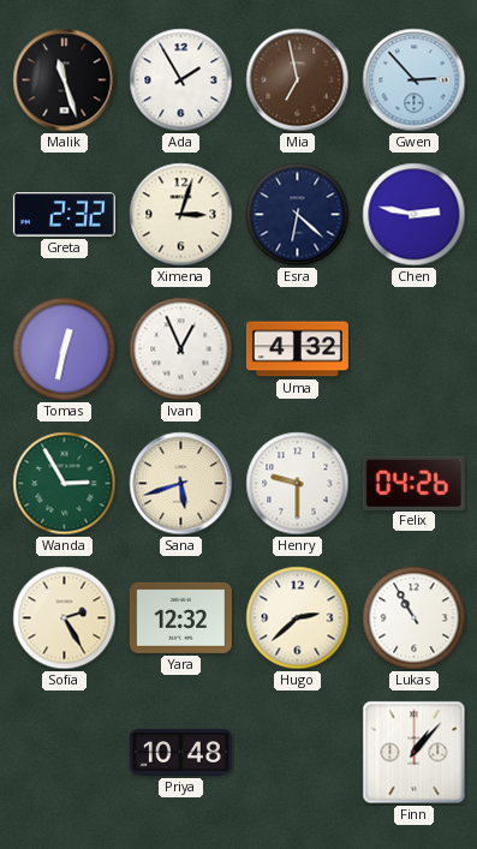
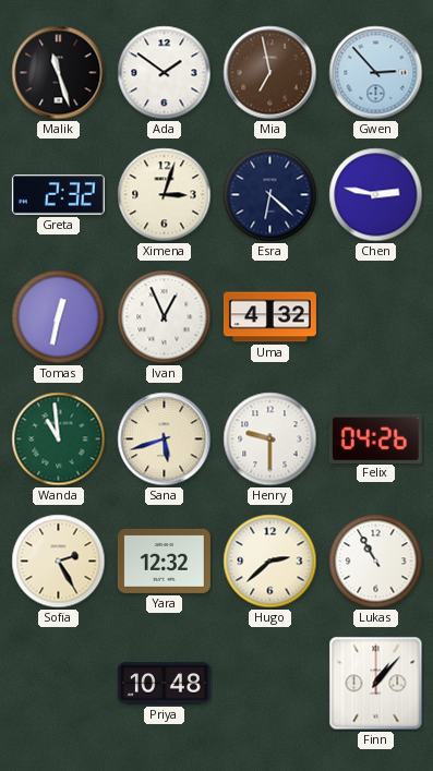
Ada: 1:55 -> 1:51 (165, 73)
Wanda: 2:55 -> 10:59 (59, 439)
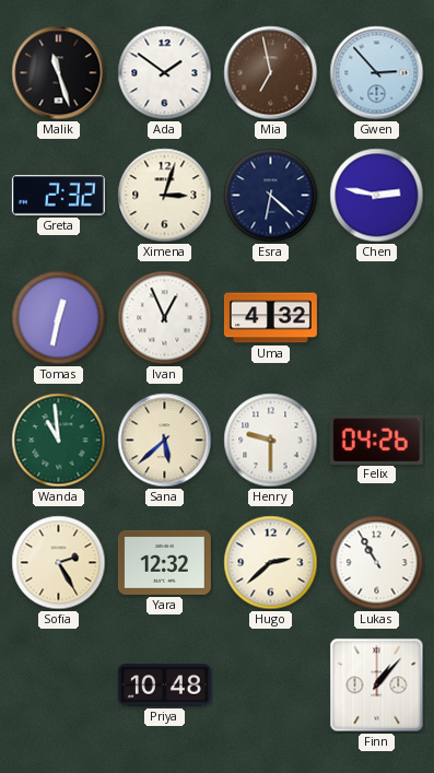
Sana: 5:42 -> 5:38 (165, 441)
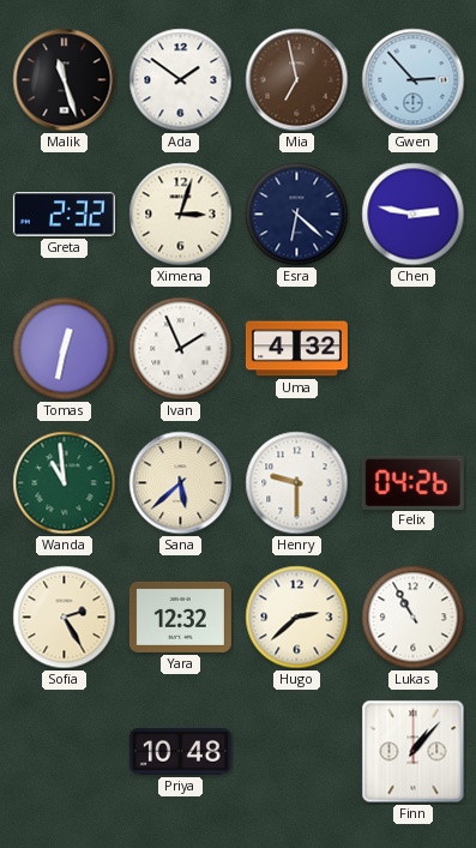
Ivan: 12:56 -> 1:56 (181, 349)
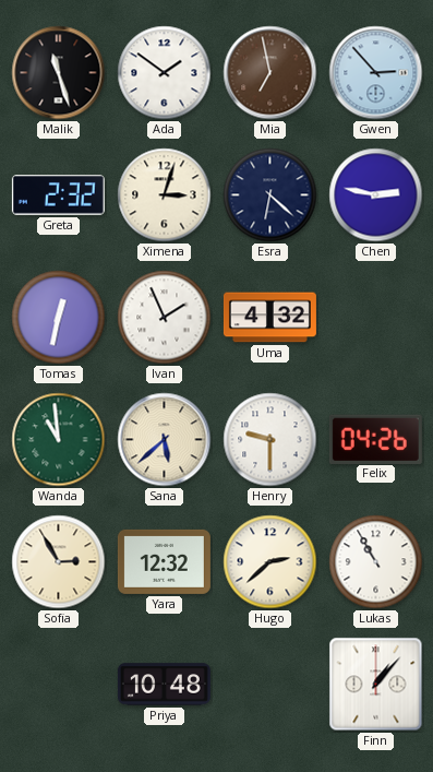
Sofia: 2:25 -> 2:55 (59, 562)
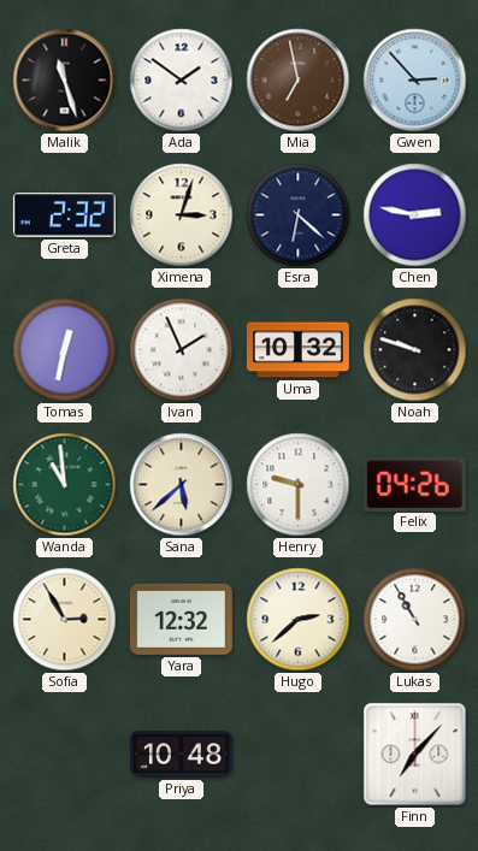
Uma: 4:32 -> 10:32 (297, 350)
Noah: none -> 9:48 (415, 350)
Finn: 1:07 -> 7:07 (415, 755)
